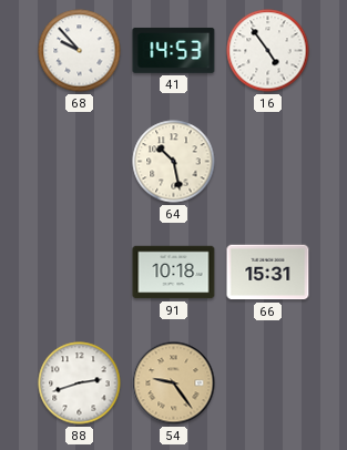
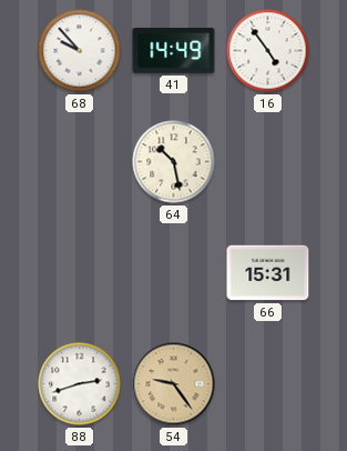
41: 14:53 -> 14:49 (174, 50)
91: 10:18 -> none (174, 273)
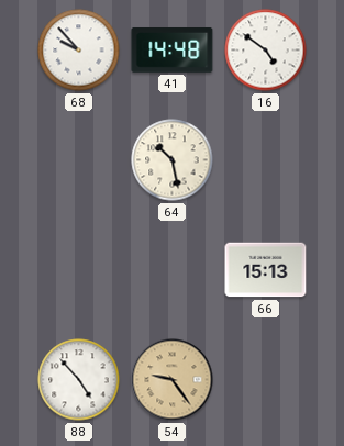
41: 14:49 -> 14:48 (173, 49)
16: 4:54 -> 4:51 (266, 51)
66: 15:31 -> 15:13 (266, 270)
88: 2:42 -> 4:53 (79, 380)
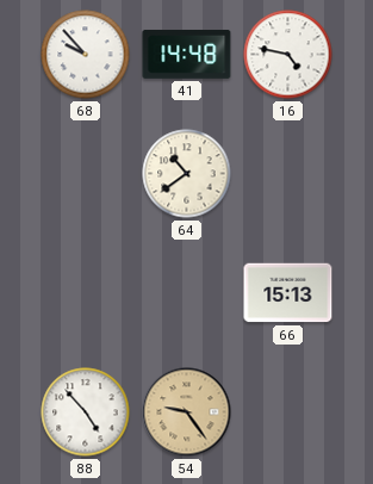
16: 4:51 -> 4:47 (288, 55)
64: 10:28 -> 10:39 (187, 174)
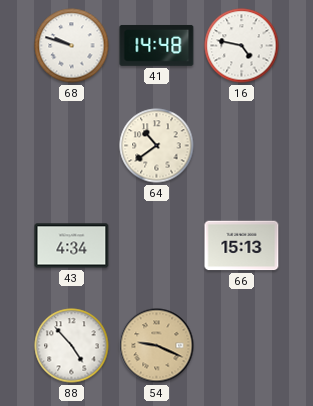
68: 9:53 -> 9:48 (72, 46)
43: none -> 4:34 (72, 246)
54: 9:24 -> 9:19 (157, 346)
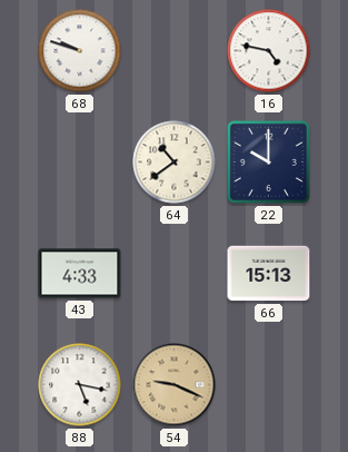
41: 14:48 -> none (157, 45)
22: none -> 10:00 (268, 161)
43: 4:34 -> 4:33 (80, 274)
88: 4:53 -> 5:17 (80, 385)
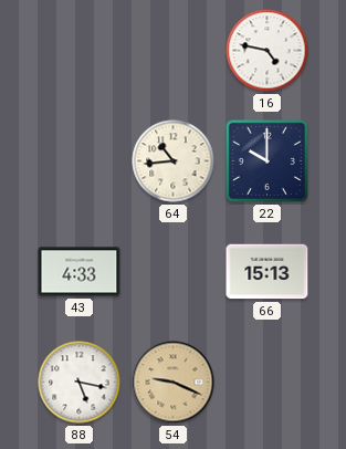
68: 9:48 -> none (80, 51)
64: 10:39 -> 10:44 (174, 161)
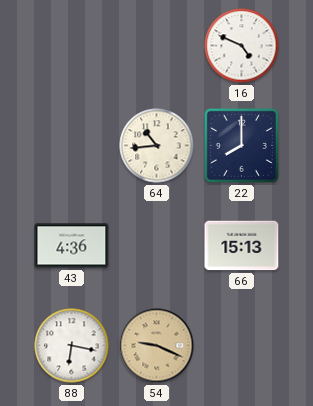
16: 4:47 -> 4:49 (242, 46)
22: 10:00 -> 8:00 (241, 145)
43: 4:33 -> 4:36 (72, 246)
88: 5:17 -> 6:17 (72, 346)
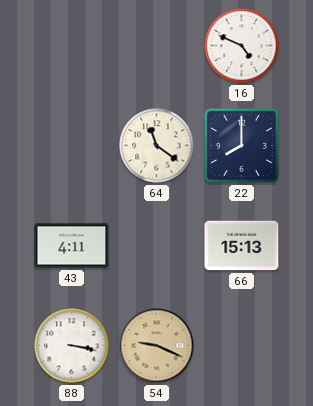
64: 10:44 -> 11:21 (157, 146)
43: 4:36 -> 4:11 (72, 246)
88: 6:17 -> 3:17 (72, 346)
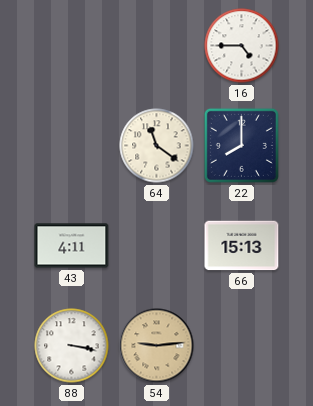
16: 4:49 -> 4:45 (242, 46)
54: 9:19 -> 9:14 (157, 346)
